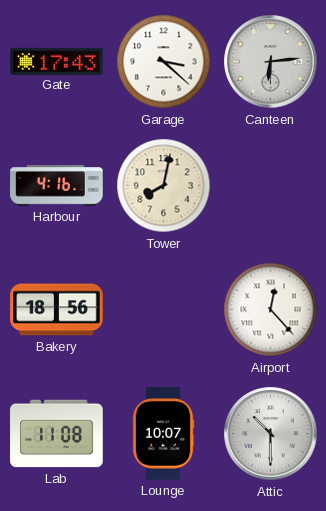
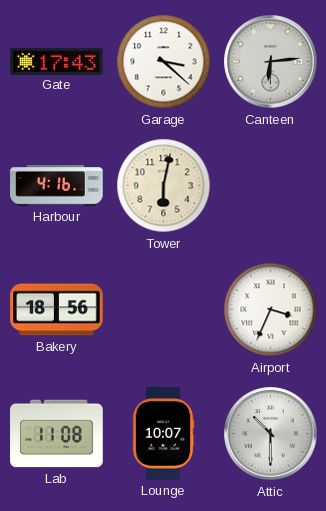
Tower: 8:02 -> 6:02 (164, 186)
Airport: 12:23 -> 3:34 (271, 310)
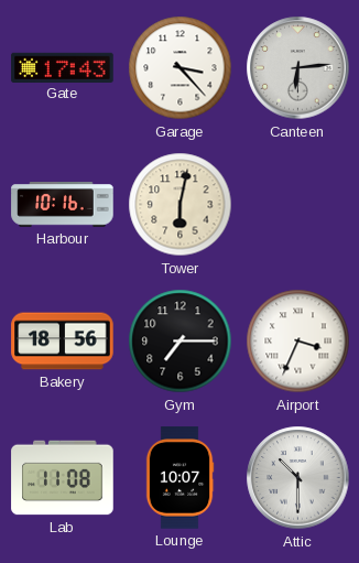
Garage: 3:22 -> 3:23 (181, 68)
Harbour: 4:16 -> 10:16 (63, 205)
Gym: none -> 7:15 (181, 342)
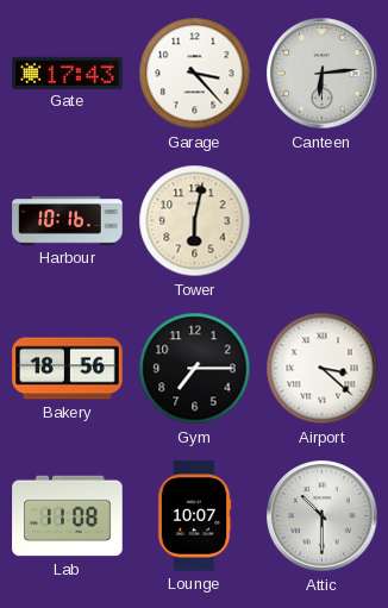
Airport: 3:34 -> 3:22 (323, 369)
